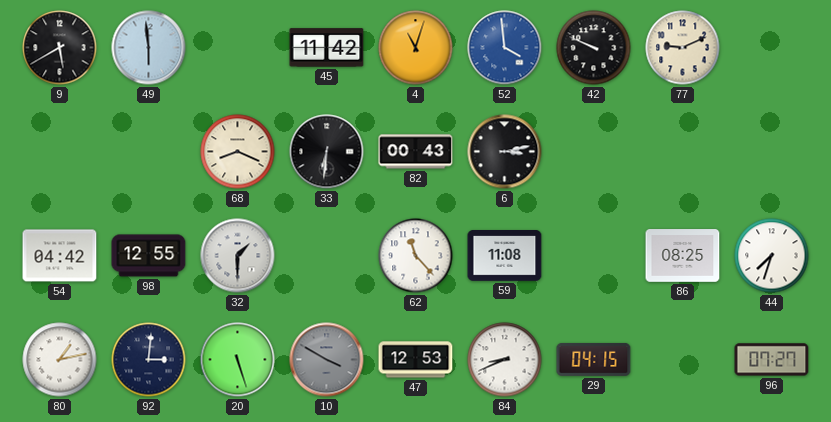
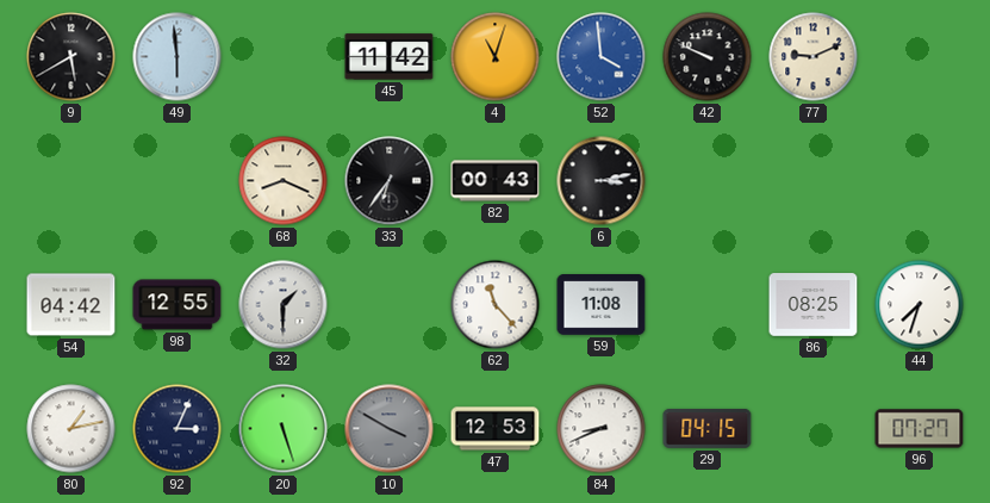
33: 6:31 -> 6:36 (390, 181)
92: 3:01 -> 3:04 (178, 429)
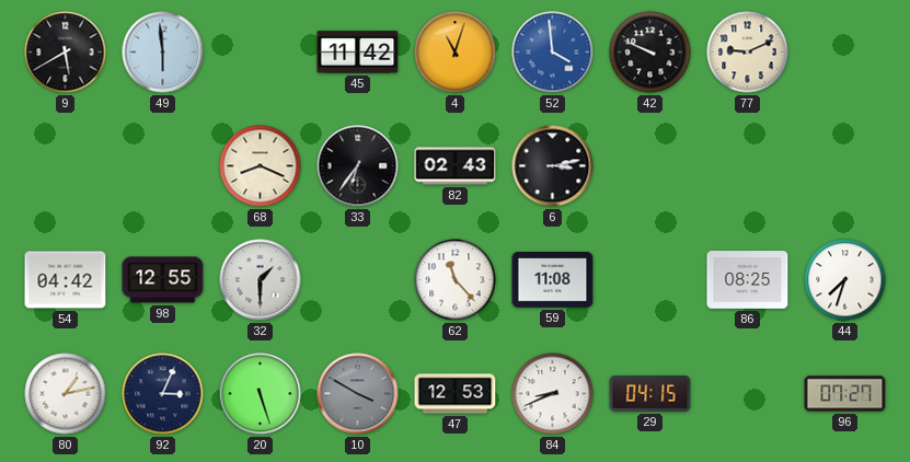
82: 00:43 -> 02:43 (456, 166)
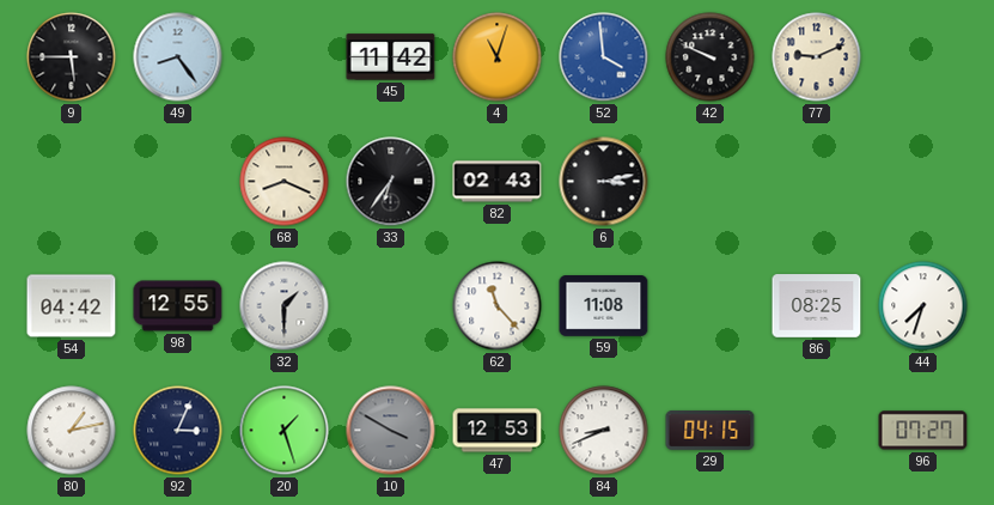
9: 5:40 -> 5:45 (72, 57)
49: 5:59 -> 8:24 (178, 57)
20: 5:27 -> 1:27 (285, 431)
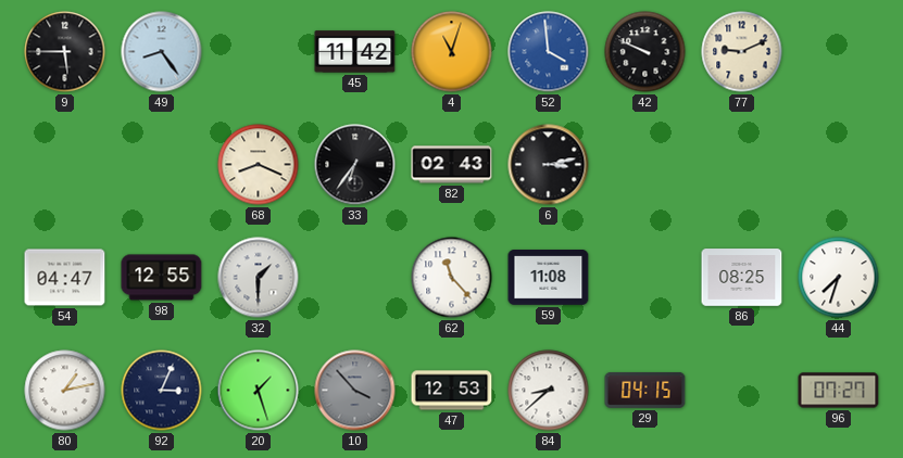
54: 04:42 -> 04:47 (65, 278)
10: 3:50 -> 3:53 (355, 391)
84: 8:41 -> 8:38 (549, 391)
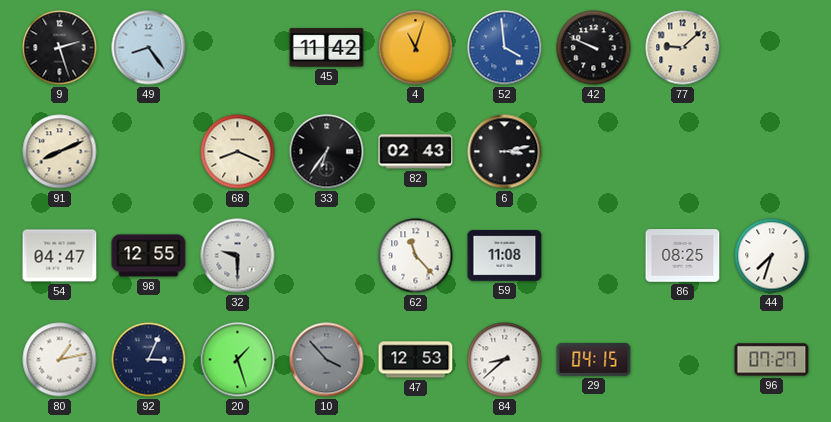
9: 5:45 -> 2:27 (60, 48)
77: 9:11 -> 9:08 (683, 48)
91: none -> 8:11 (60, 152)
32: 1:30 -> 9:30 (238, 256)
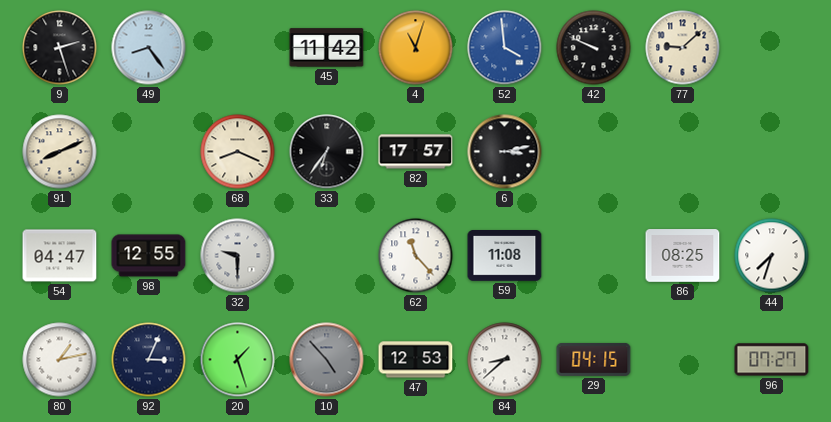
82: 02:43 -> 17:57 (416, 152)
10: 3:53 -> 4:53 (327, 360)
